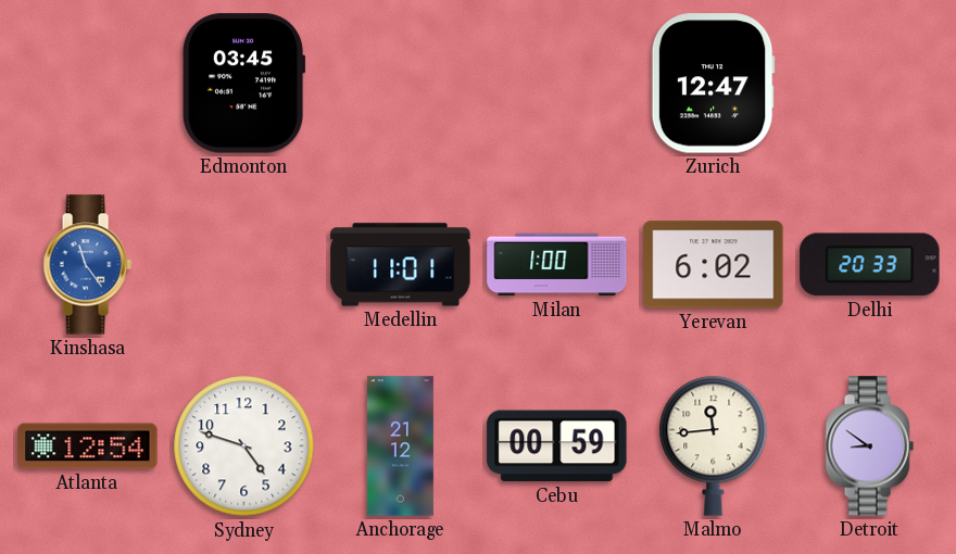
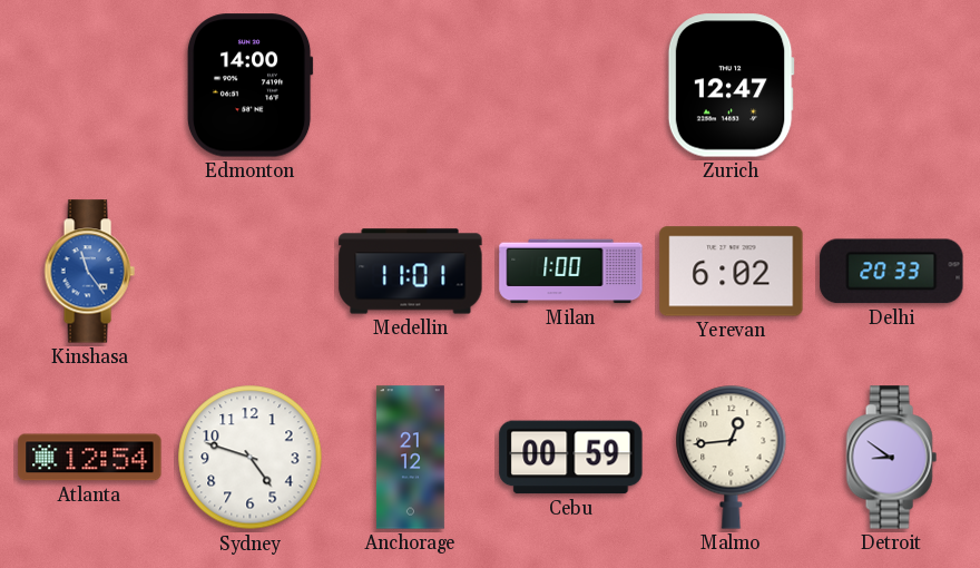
Edmonton: 03:45 -> 14:00 (249, 86)
Malmo: 11:44 -> 12:44 (732, 457)
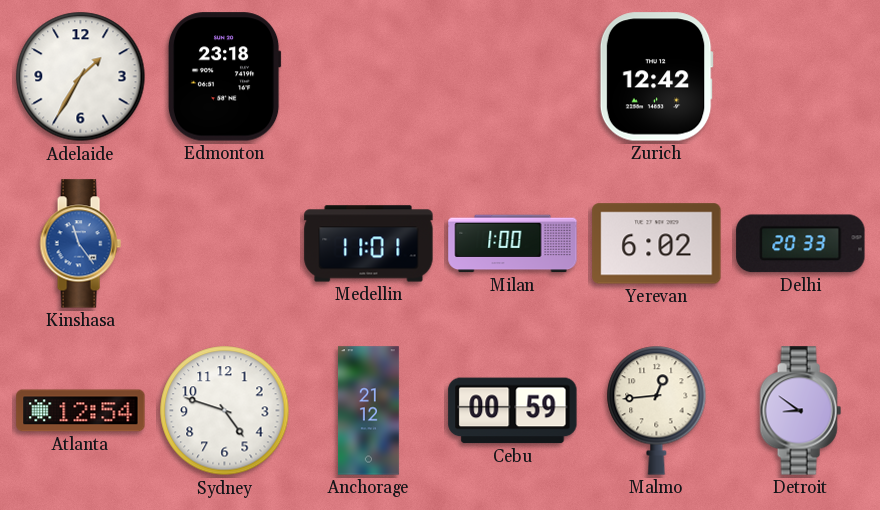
Adelaide: none -> 1:35 (81, 77)
Edmonton: 14:00 -> 23:18 (224, 77)
Zurich: 12:47 -> 12:42 (656, 77)
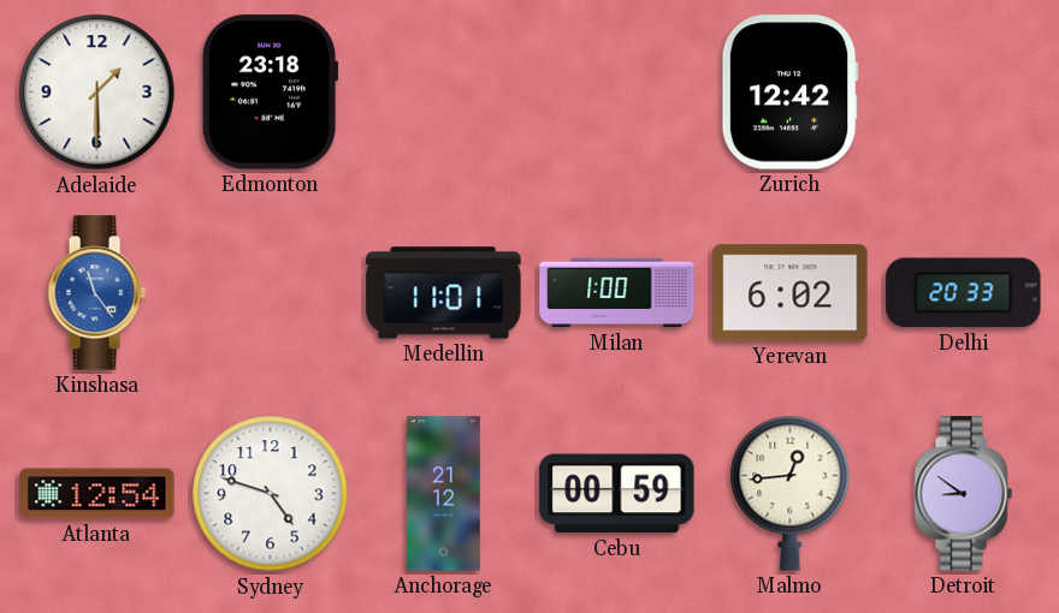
Adelaide: 1:35 -> 1:30 (97, 93)
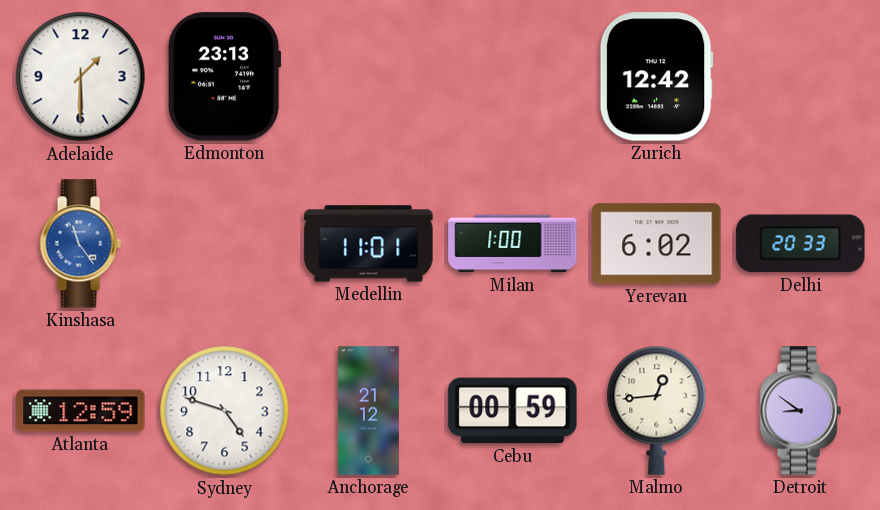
Edmonton: 23:18 -> 23:13 (224, 77)
Atlanta: 12:54 -> 12:59 (81, 411)
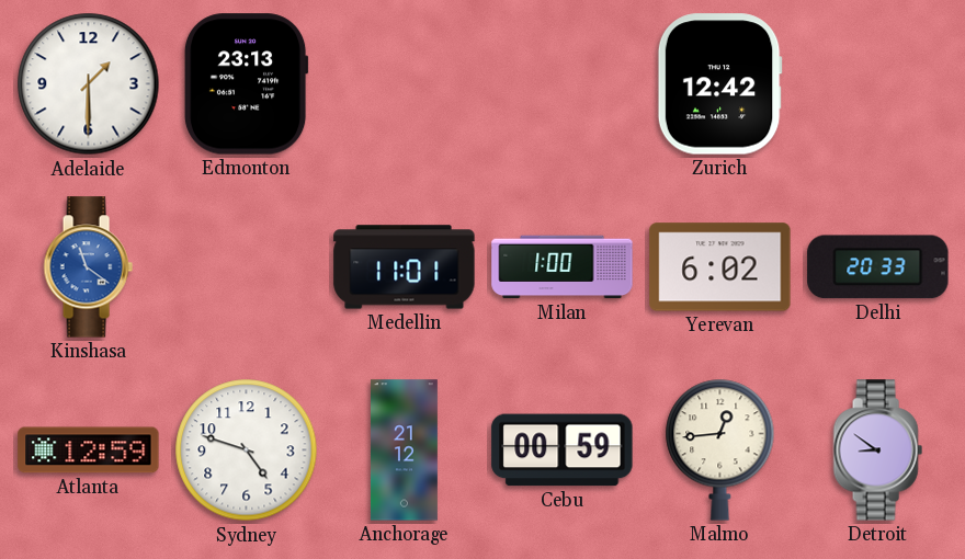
Kinshasa: 11:24 -> 11:21 (88, 267)
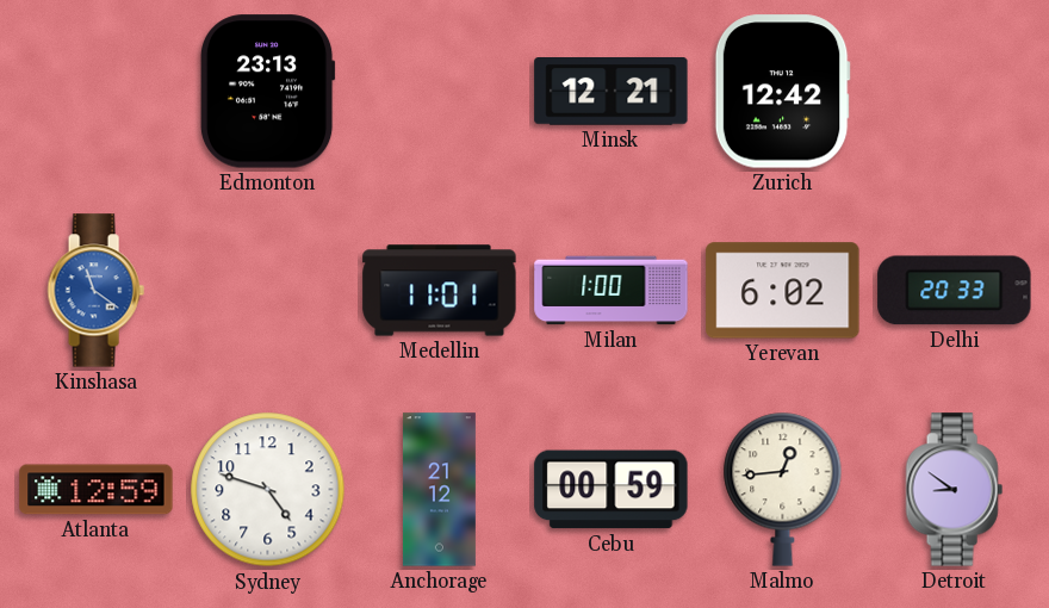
Adelaide: 1:30 -> none (89, 84)
Minsk: none -> 12:21 (612, 92)
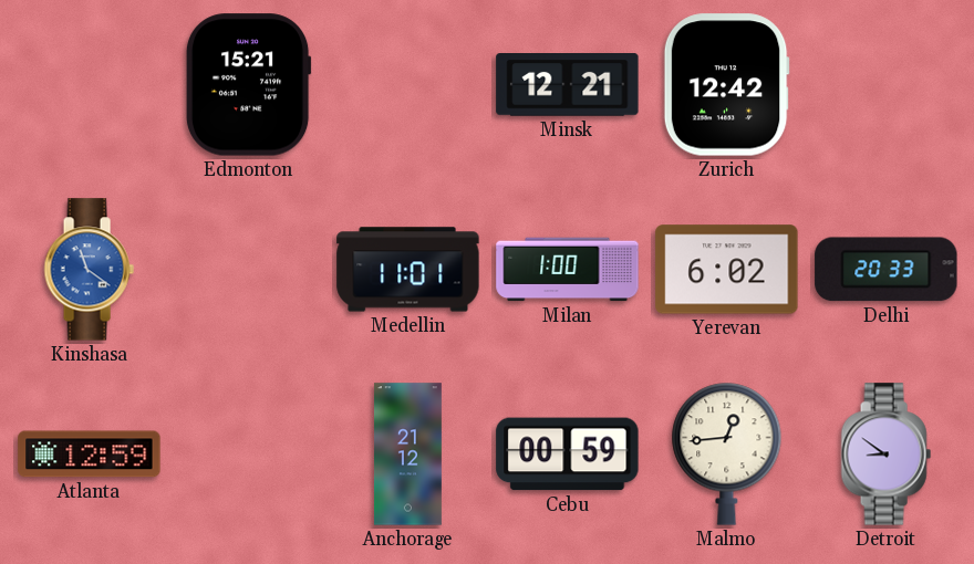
Edmonton: 23:13 -> 15:21 (248, 85)
Sydney: 4:48 -> none (268, 490)
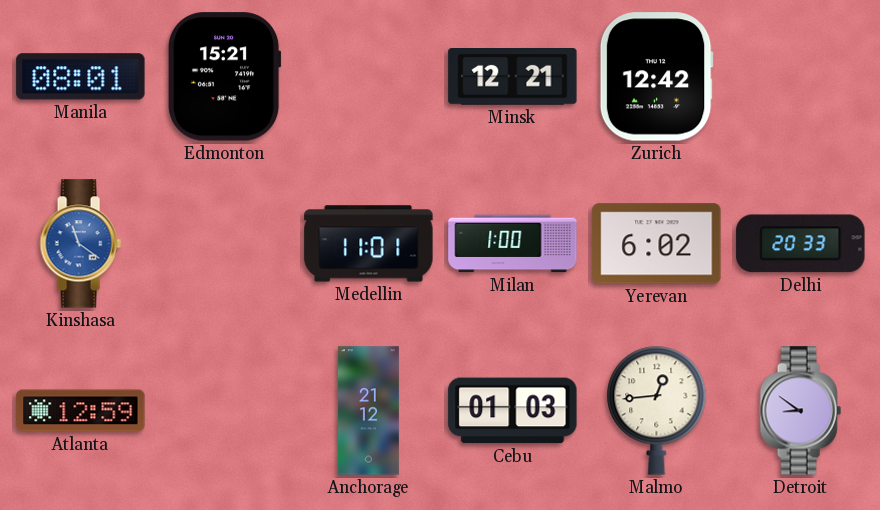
Manila: none -> 08:01 (81, 77)
Cebu: 00:59 -> 01:03 (513, 411)
